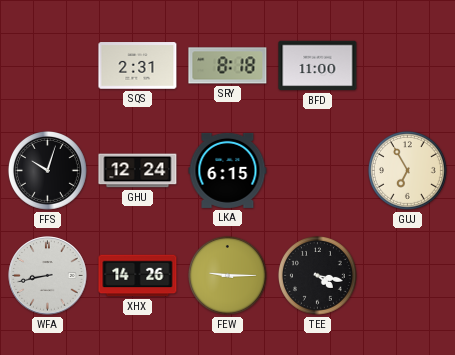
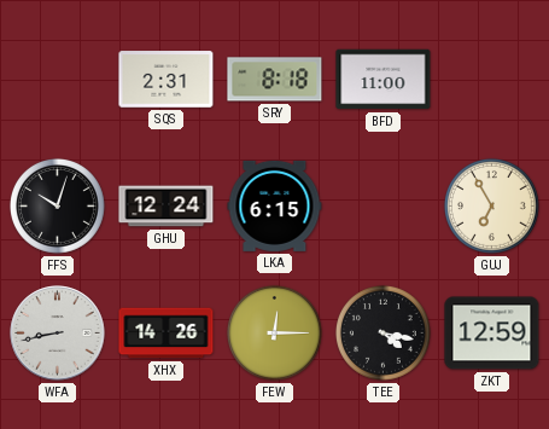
FEW: 9:15 -> 12:15 (274, 332)
ZKT: none -> 12:59 (492, 334)
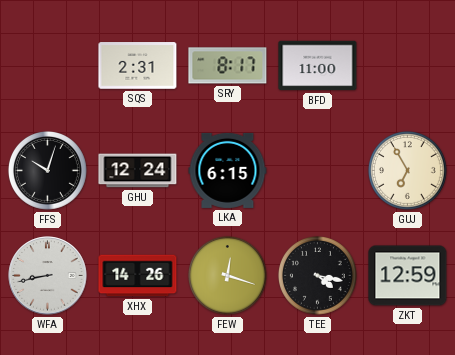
SRY: 8:18 -> 8:17 (228, 66)
FEW: 12:15 -> 12:18 (227, 275)
